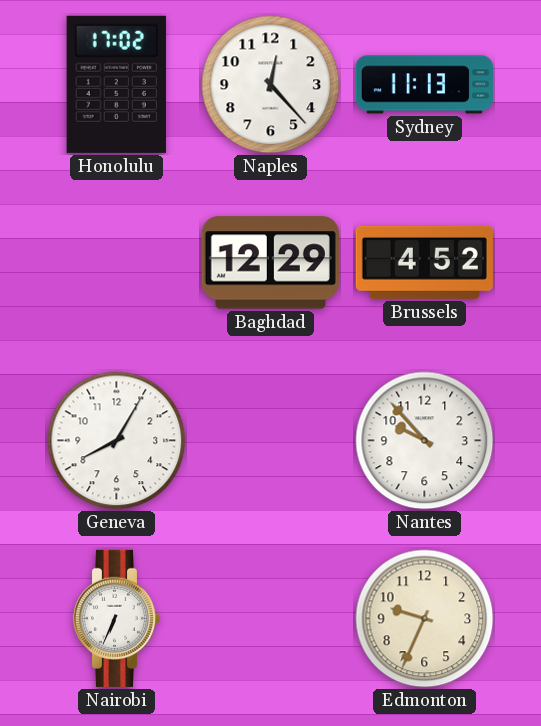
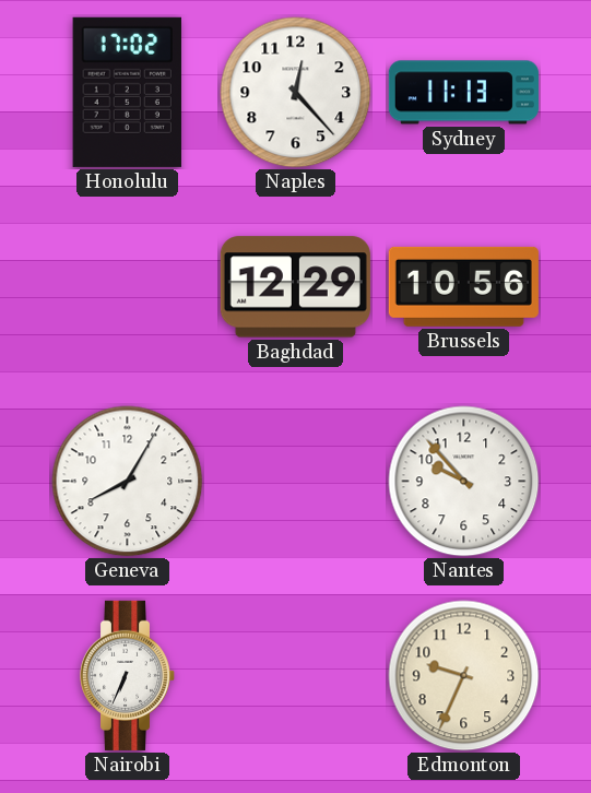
Brussels: 4:52 -> 10:56 (463, 286)
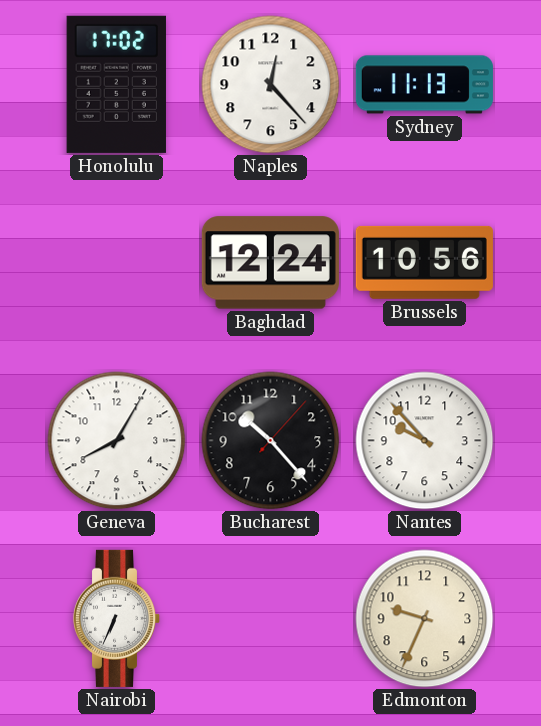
Baghdad: 12:29 -> 12:24 (270, 263)
Bucharest: none -> 10:23 (271, 441)
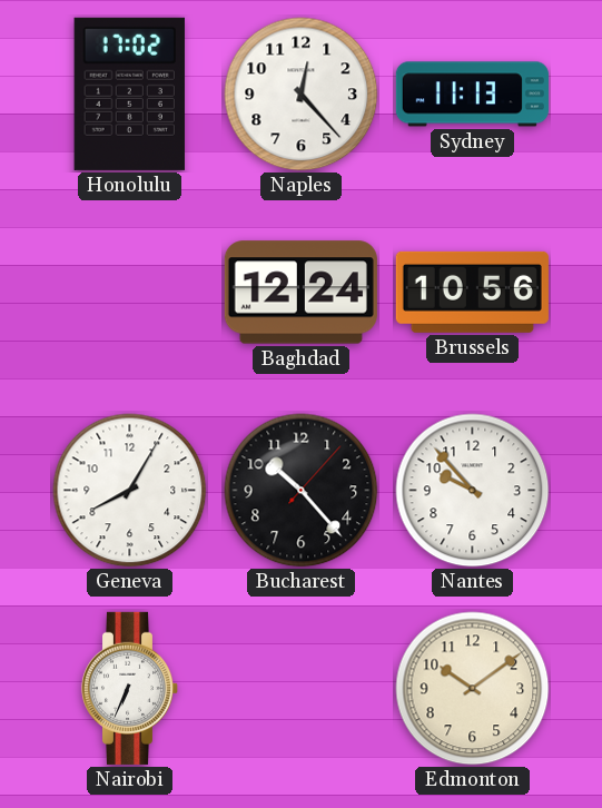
Edmonton: 9:34 -> 10:09 (473, 689)
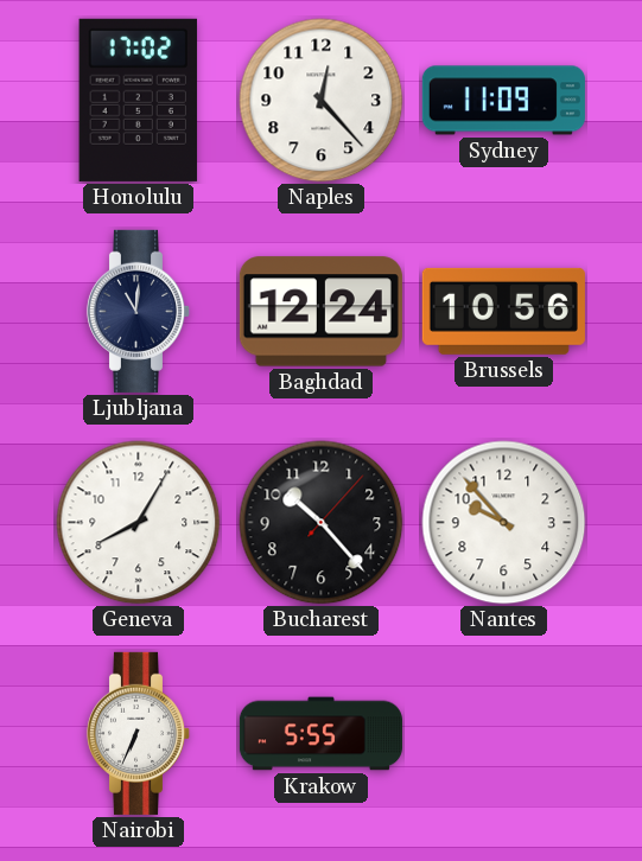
Sydney: 11:13 -> 11:09 (503, 101)
Ljubljana: none -> 11:01 (139, 311)
Krakow: none -> 5:55 (320, 734)
Edmonton: 10:09 -> none (473, 689)
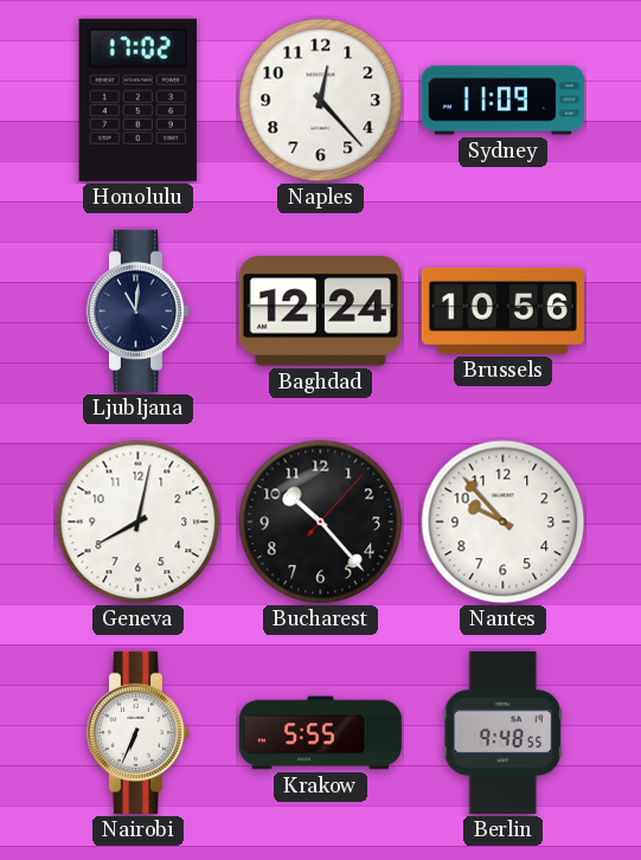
Geneva: 8:05 -> 8:02 (139, 522)
Berlin: none -> 9:48 (502, 732)
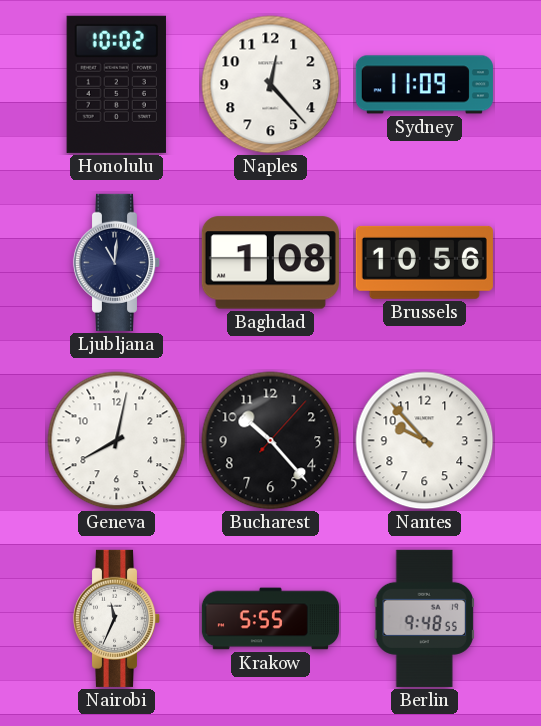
Honolulu: 17:02 -> 10:02 (116, 84)
Baghdad: 12:24 -> 1:08 (270, 263)
Nairobi: 6:34 -> 11:34 (117, 618)
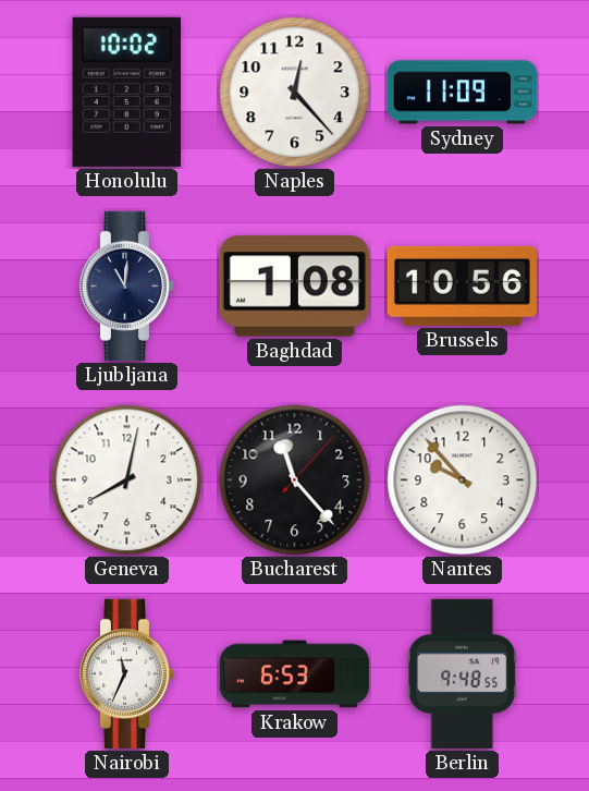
Bucharest: 10:23 -> 11:23 (295, 480)
Krakow: 5:55 -> 6:53 (294, 674)
